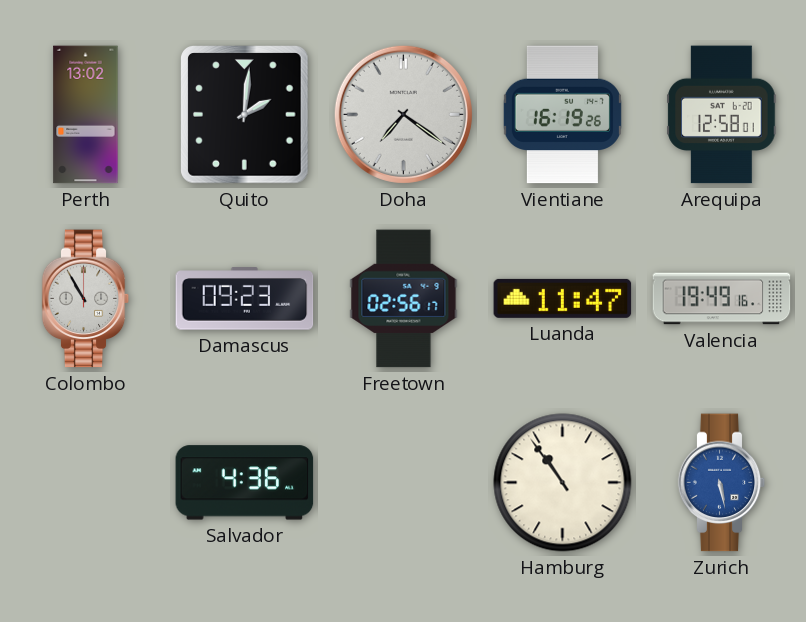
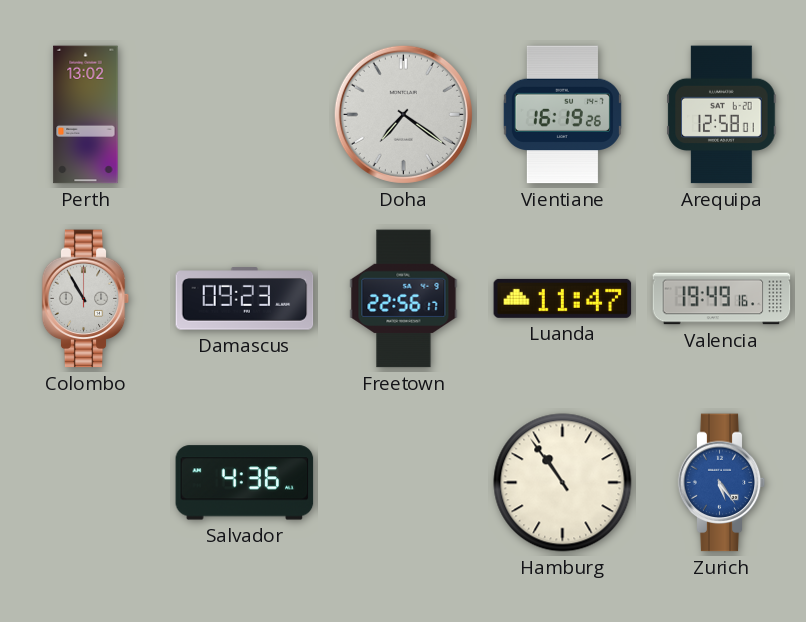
Quito: 2:01 -> none (245, 115)
Freetown: 02:56 -> 22:56 (404, 299)
Zurich: 5:28 -> 5:24 (722, 483)
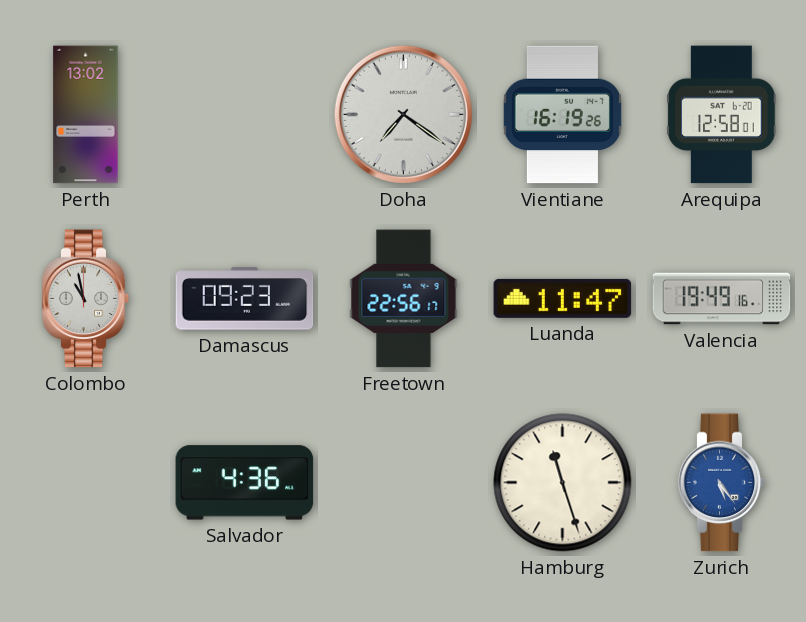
Colombo: 10:55 -> 10:58 (86, 299)
Hamburg: 10:54 -> 11:27 (563, 483)
